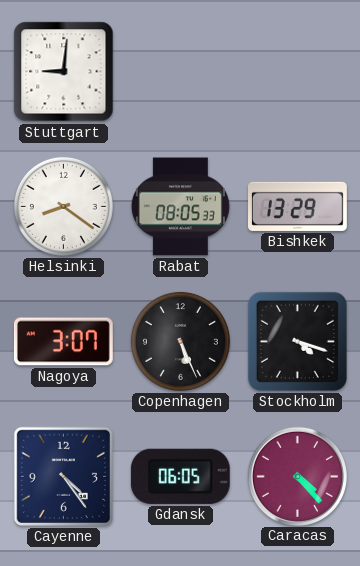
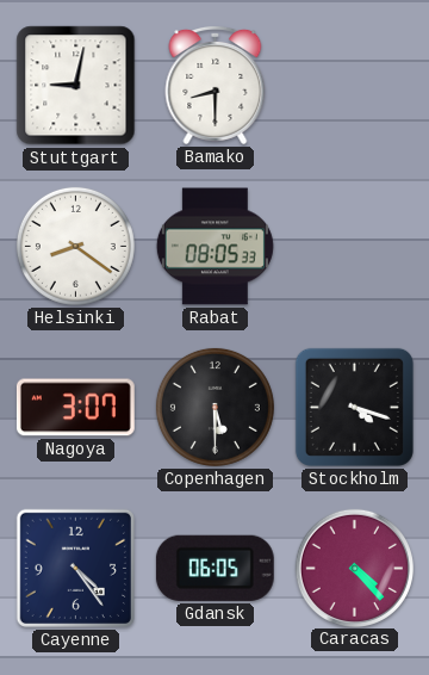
Stuttgart: 9:01 -> 9:02 (76, 86)
Bamako: none -> 8:30 (216, 85)
Bishkek: 13:29 -> none (298, 206)
Copenhagen: 5:26 -> 5:30 (214, 407)
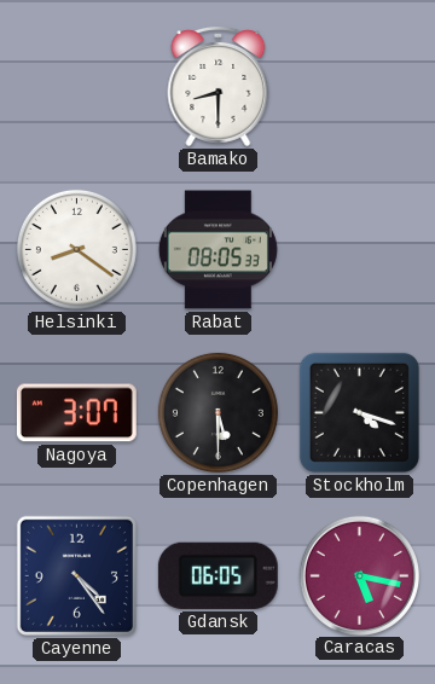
Stuttgart: 9:02 -> none (76, 86)
Caracas: 4:23 -> 5:17 (359, 575)
